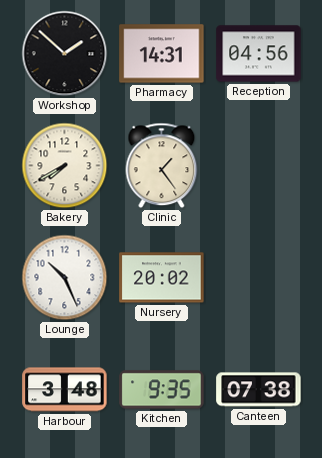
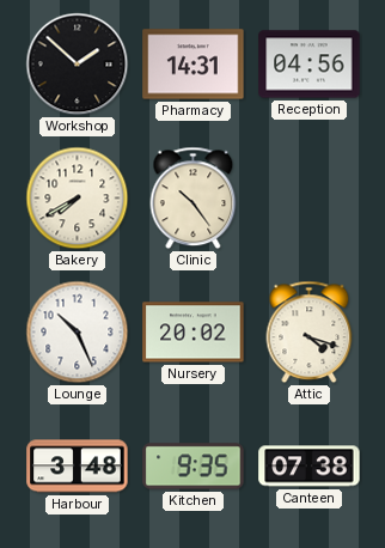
Clinic: 1:24 -> 10:24 (194, 199)
Attic: none -> 4:18 (310, 333)
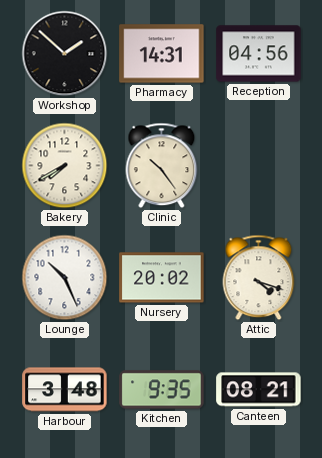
Canteen: 07:38 -> 08:21 (259, 390)
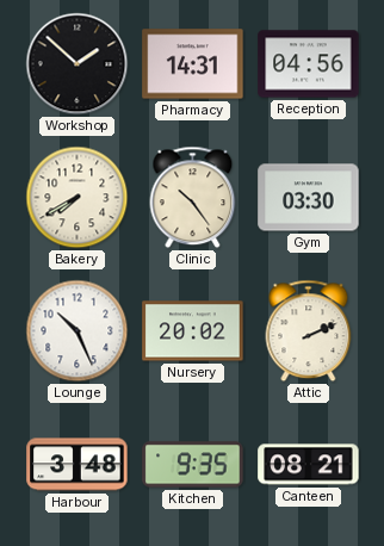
Gym: none -> 03:30 (309, 198)
Attic: 4:18 -> 2:11 (309, 331)
